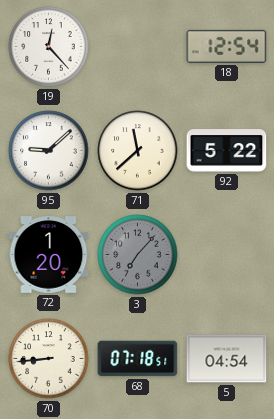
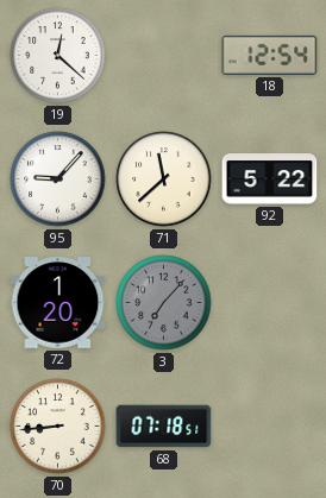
19: 12:23 -> 12:22 (58, 56)
95: 9:08 -> 9:07 (58, 179)
5: 04:54 -> none (227, 359)
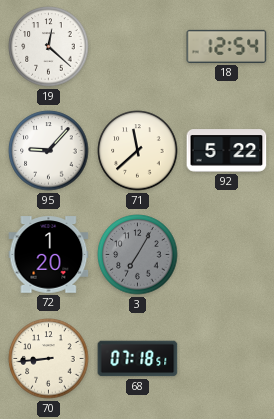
3: 7:07 -> 7:05 (138, 255)
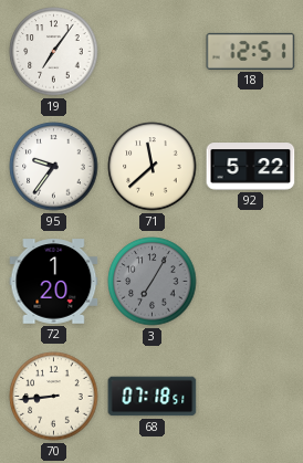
19: 12:22 -> 7:06 (54, 52)
18: 12:54 -> 12:51 (251, 51)
95: 9:07 -> 9:36 (54, 167)
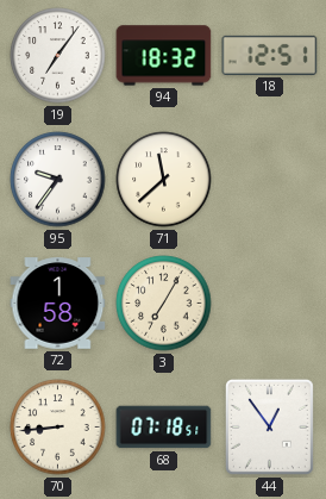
94: none -> 18:32 (164, 56)
92: 5:22 -> none (251, 167)
72: 1:20 -> 1:58 (58, 304)
3 dial: grey -> cream (164, 304)
44: none -> 12:54 (269, 426)
